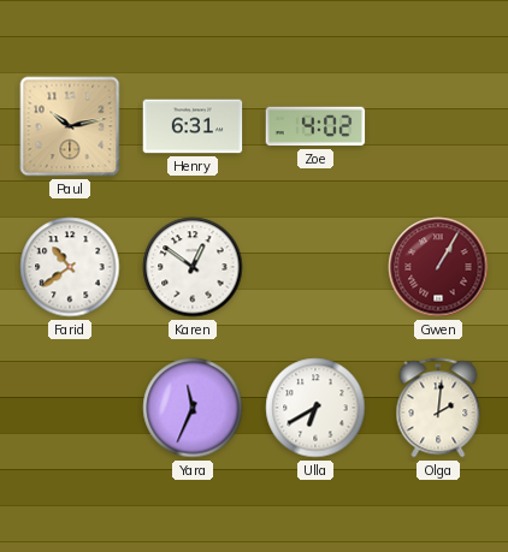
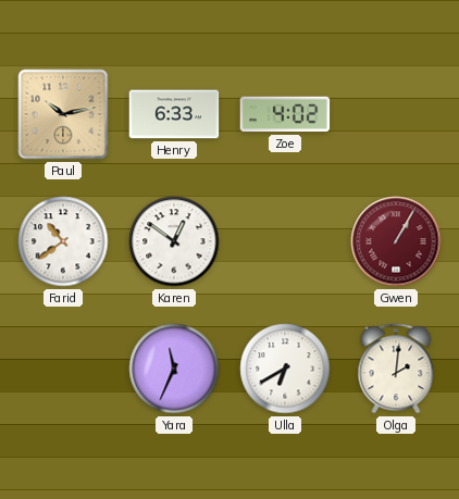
Henry: 6:31 -> 6:33 (174, 114)
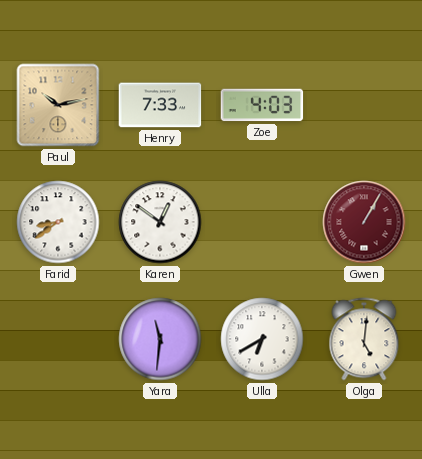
Henry: 6:33 -> 7:33 (160, 105)
Zoe: 4:02 -> 4:03 (262, 105)
Farid: 10:39 -> 8:39 (58, 222)
Yara: 11:34 -> 11:31 (160, 339)
Olga: 2:01 -> 5:01 (364, 339)
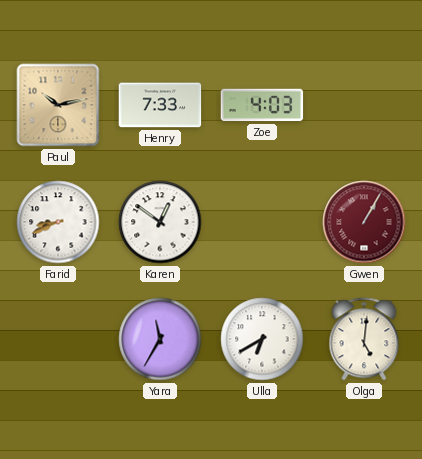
Farid: 8:39 -> 8:41 (58, 222)
Yara: 11:31 -> 11:35 (160, 339)
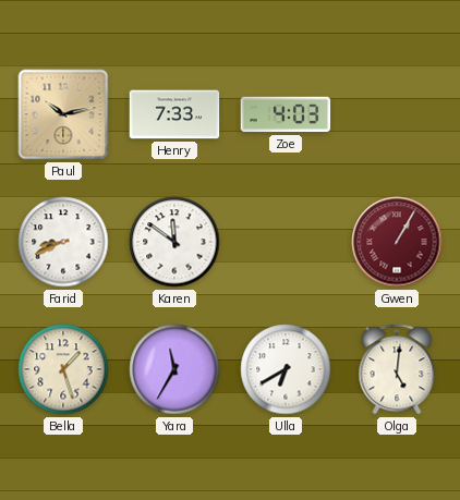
Karen: 12:51 -> 11:51 (174, 242)
Bella: none -> 1:27 (63, 369)
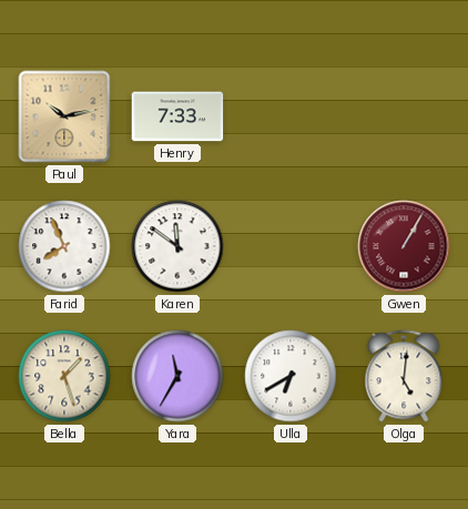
Zoe: 4:03 -> none (286, 114)
Farid: 8:41 -> 7:56 (64, 246)
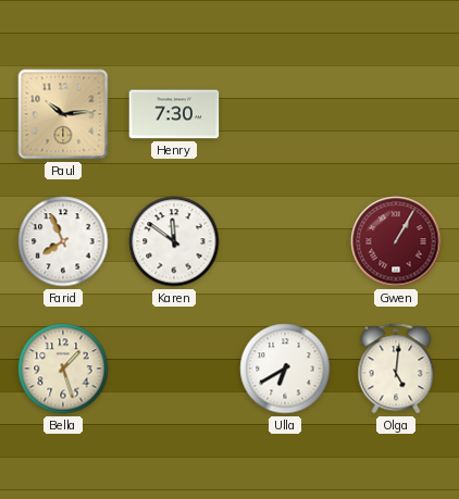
Paul: 10:13 -> 10:14 (63, 114)
Henry: 7:33 -> 7:30 (174, 114)
Yara: 11:35 -> none (177, 376)
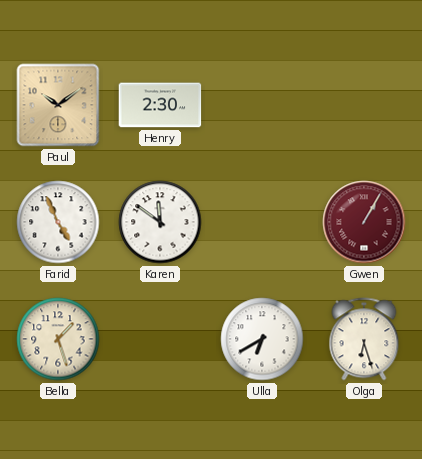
Paul: 10:14 -> 10:09 (58, 105)
Henry: 7:30 -> 2:30 (160, 105)
Farid: 7:56 -> 4:56 (58, 222)
Olga: 5:01 -> 6:27 (364, 339)
